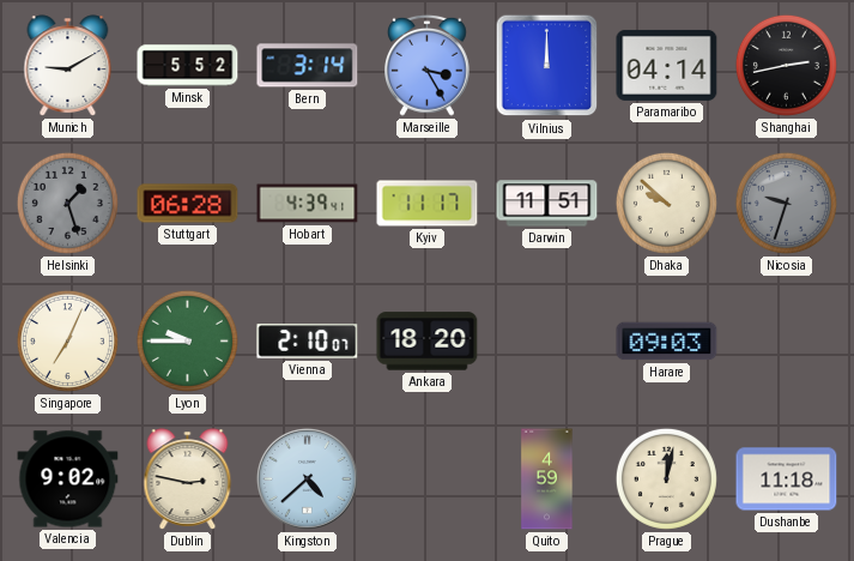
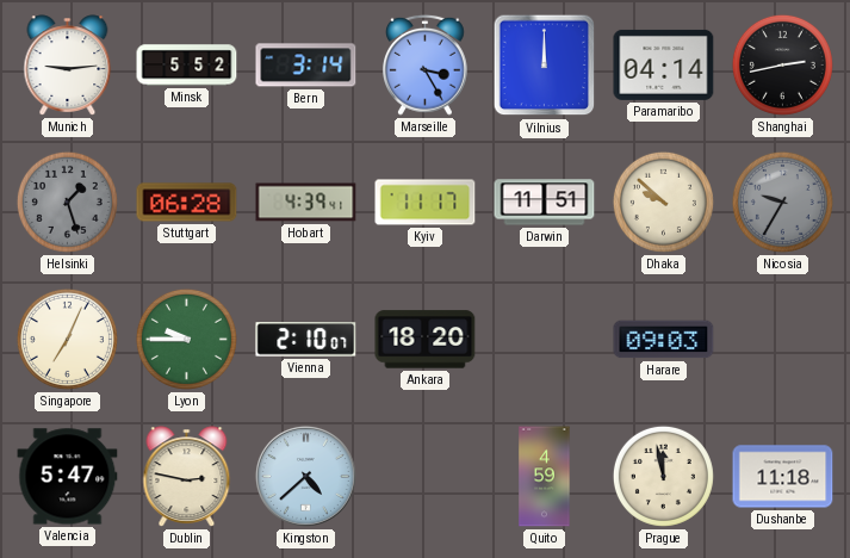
Munich: 9:10 -> 9:14 (68, 66)
Nicosia: 9:33 -> 9:35 (782, 201)
Valencia: 9:02 -> 5:47 (68, 477)
Prague: 12:02 -> 11:58 (663, 476)
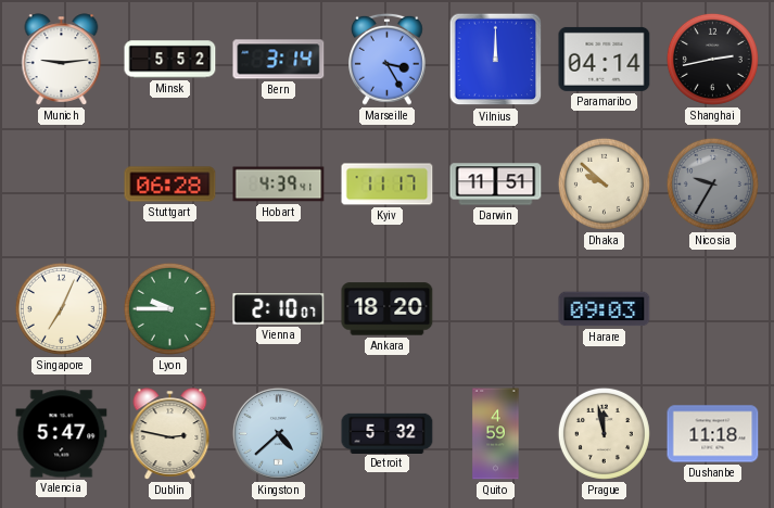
Helsinki: 1:27 -> none (67, 201)
Detroit: none -> 5:32 (388, 433)
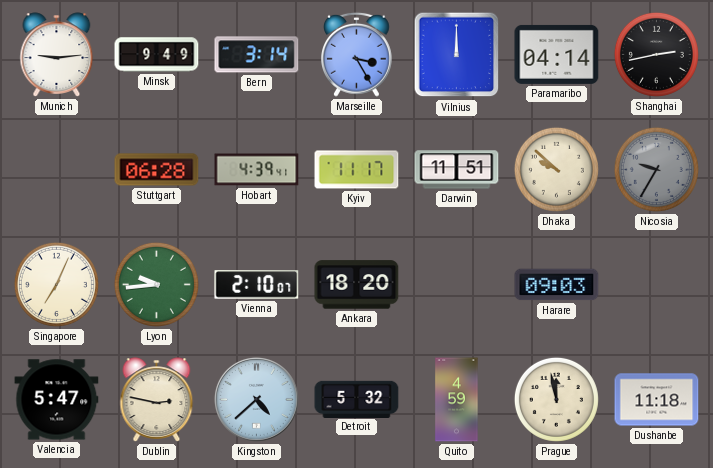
Minsk: 5:52 -> 9:49 (157, 55)
Lyon: 9:45 -> 9:44 (156, 284)
